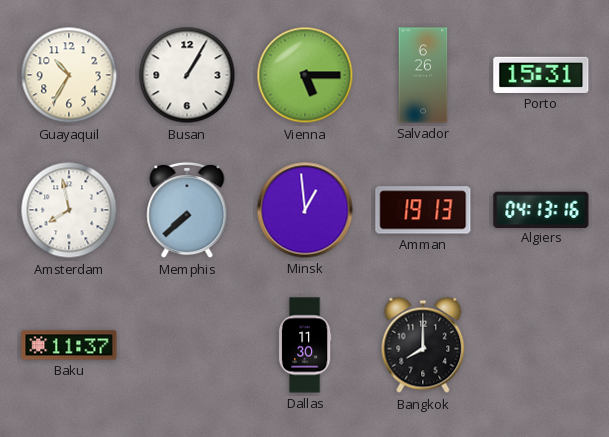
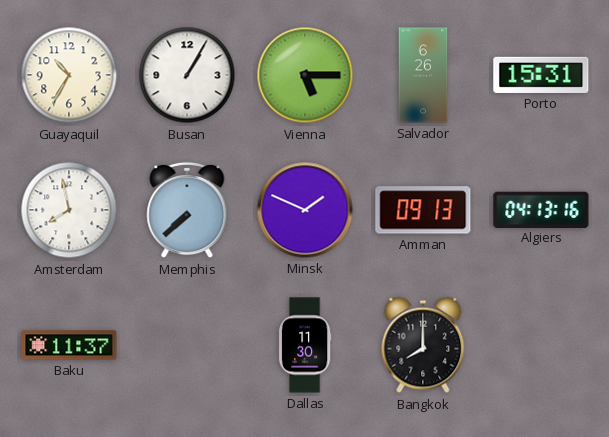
Minsk: 12:59 -> 1:49 (305, 210)
Amman: 19:13 -> 09:13 (423, 210)
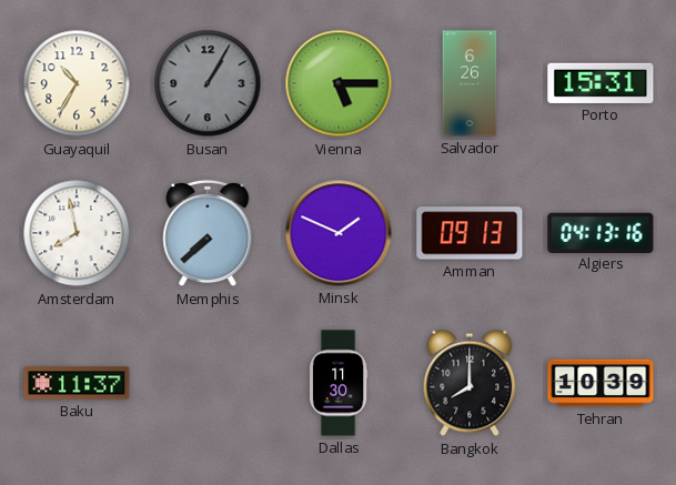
Busan dial: white -> grey (208, 83)
Tehran: none -> 10:39 (601, 383)
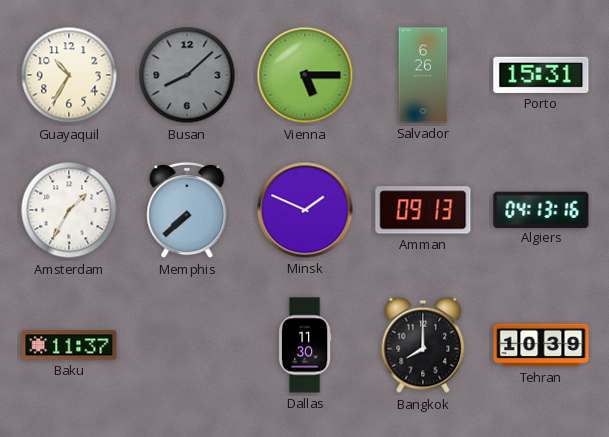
Busan: 1:05 -> 8:08 (187, 75)
Amsterdam: 7:58 -> 1:35 (69, 210)
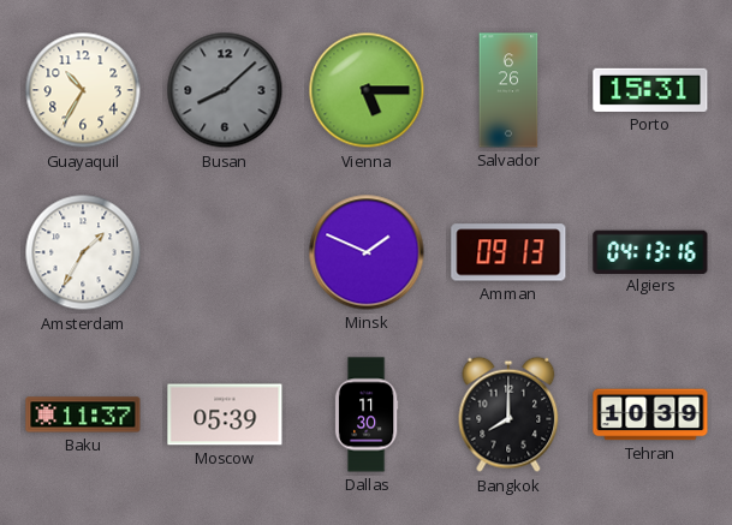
Memphis: 7:38 -> none (187, 210)
Moscow: none -> 05:39 (225, 414)
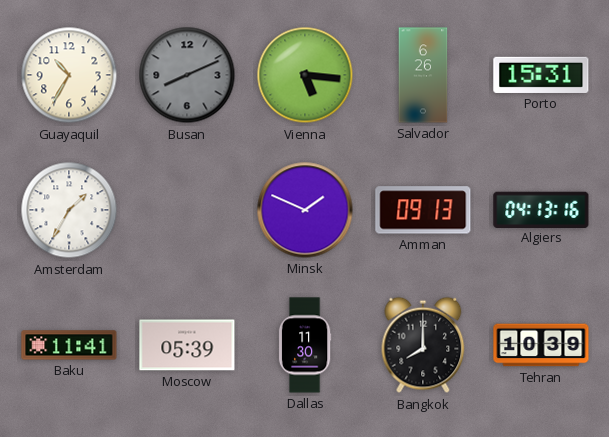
Busan: 8:08 -> 8:11 (187, 75)
Vienna: 5:15 -> 5:16 (305, 75)
Baku: 11:37 -> 11:41 (69, 345)
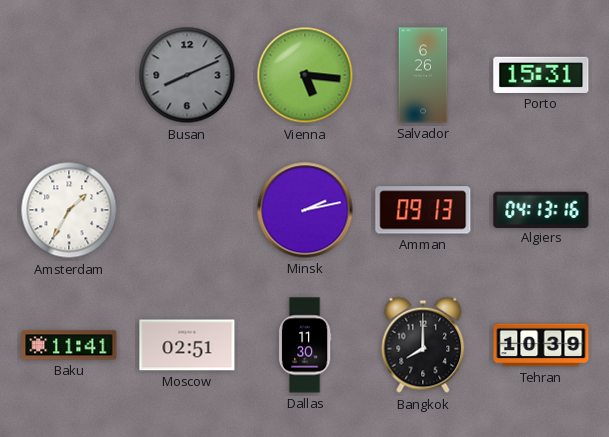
Guayaquil: 10:35 -> none (69, 75)
Minsk: 1:49 -> 2:13 (305, 210)
Moscow: 05:39 -> 02:51 (187, 345)
